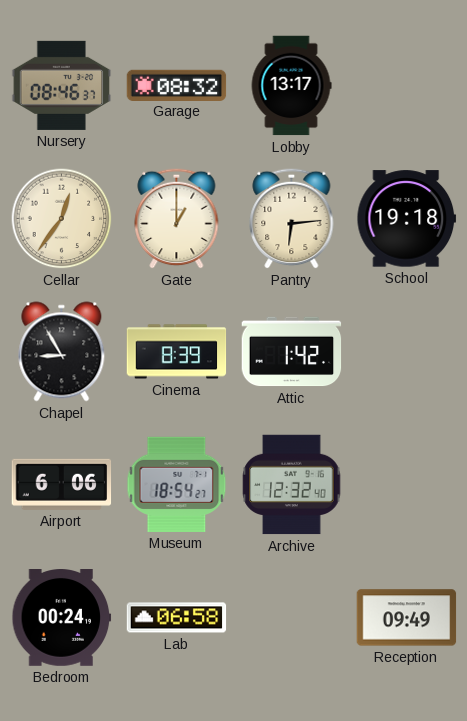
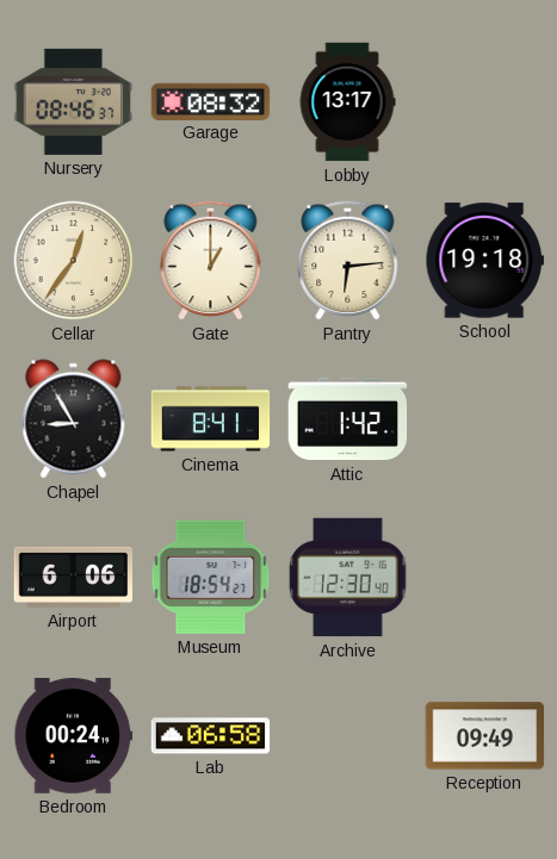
Cinema: 8:39 -> 8:41 (211, 419)
Archive: 12:32 -> 12:30 (348, 578)
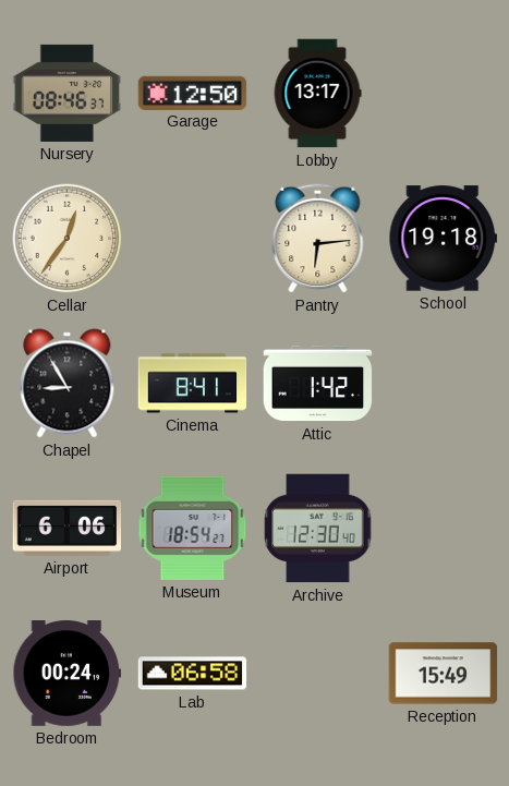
Garage: 08:32 -> 12:50 (193, 93)
Gate: 1:00 -> none (211, 260)
Reception: 09:49 -> 15:49 (444, 674)
